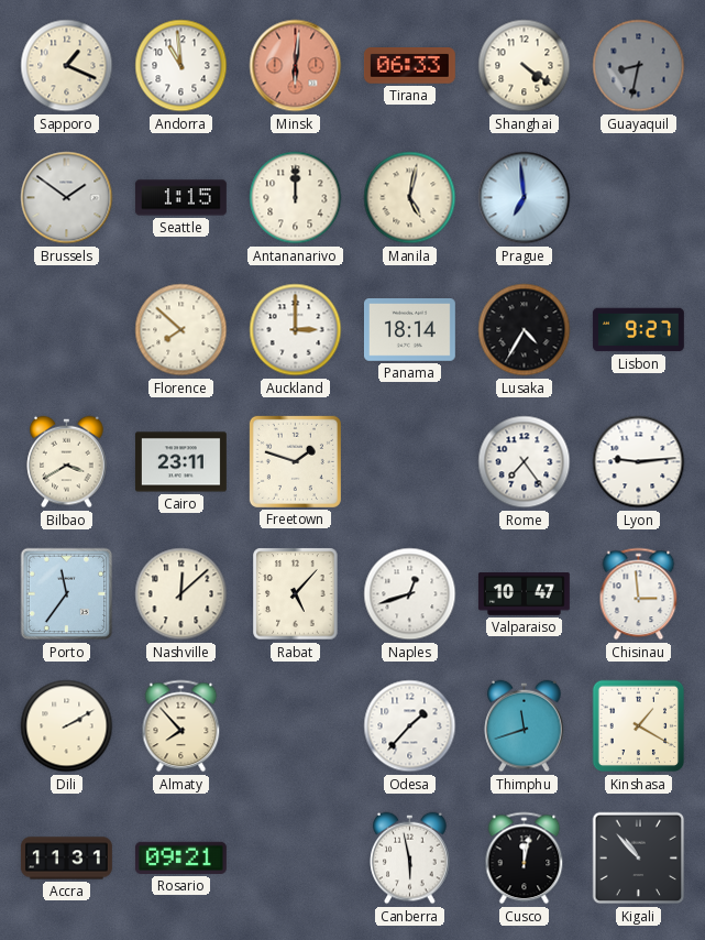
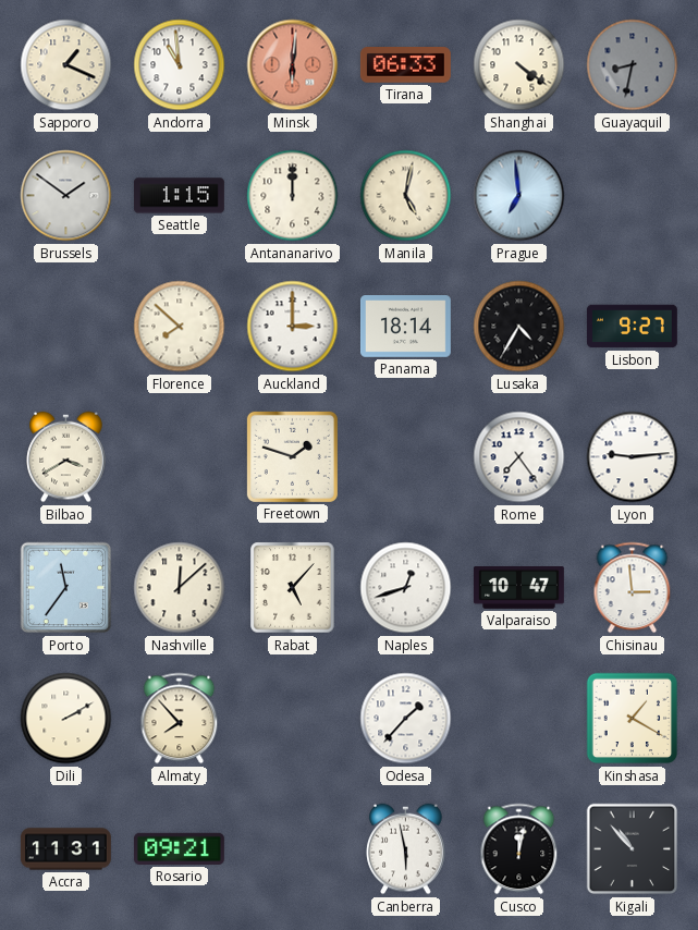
Cairo: 23:11 -> none (180, 462)
Thimphu: 11:42 -> none (525, 726)
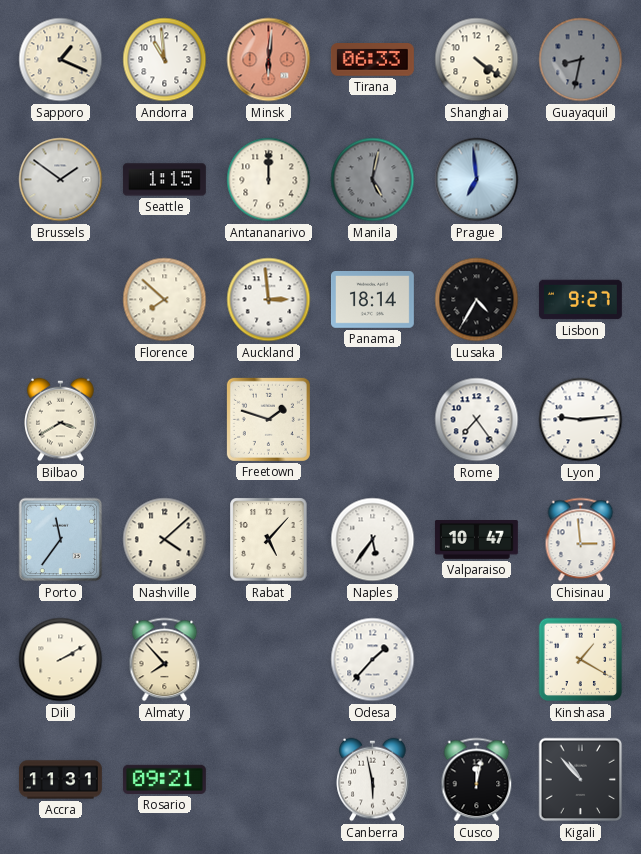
Manila dial: cream -> grey (373, 180)
Auckland: 3:00 -> 2:59 (269, 300)
Nashville: 12:08 -> 4:08 (165, 540)
Naples: 12:42 -> 5:36 (373, 540)
